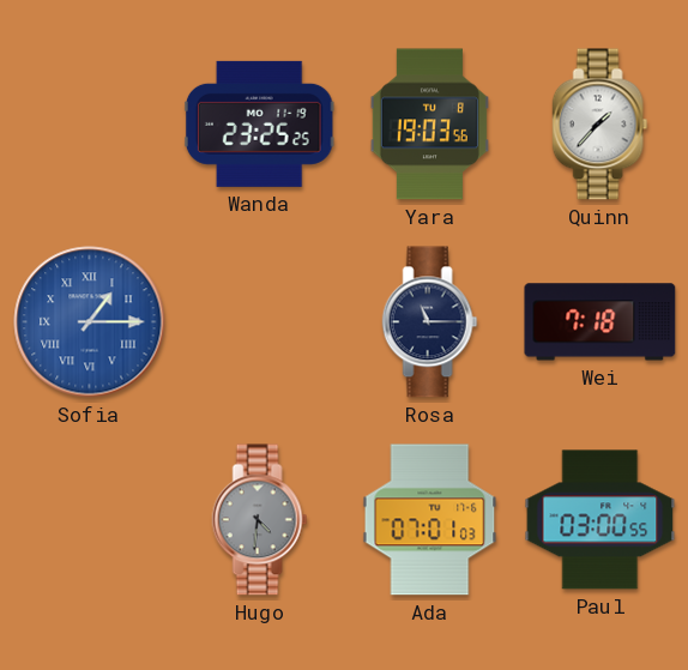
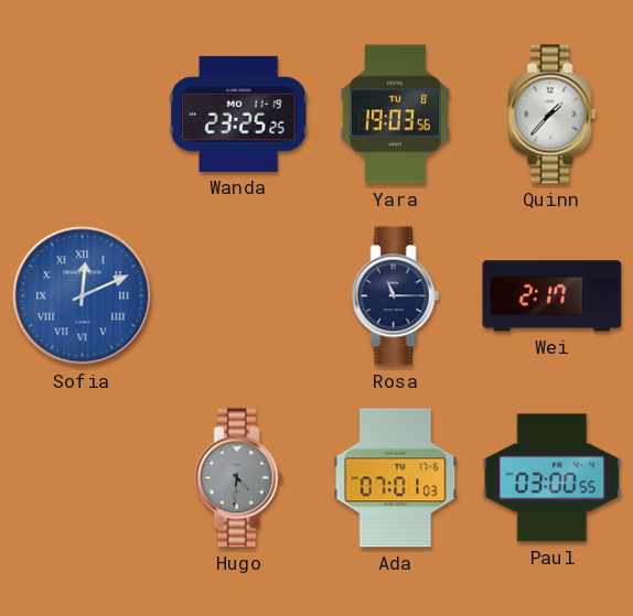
Sofia: 1:15 -> 12:11 (83, 296)
Wei: 7:18 -> 2:17 (552, 296)
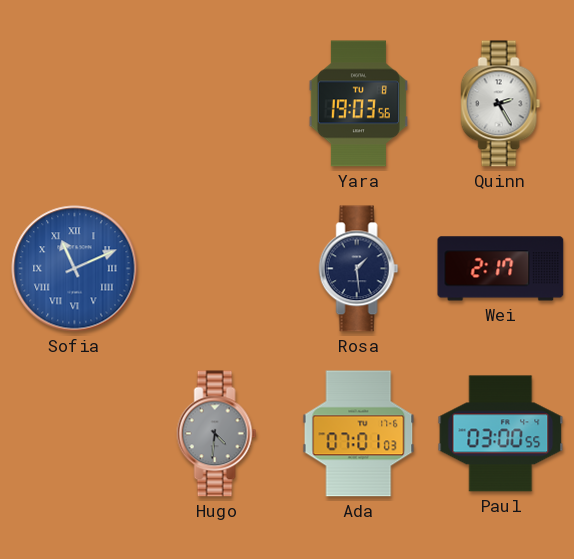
Wanda: 23:25 -> none (238, 114)
Quinn: 1:37 -> 2:25 (501, 104)
Sofia: 12:11 -> 11:11 (75, 269)
Rosa: 11:15 -> 1:29 (359, 269)
